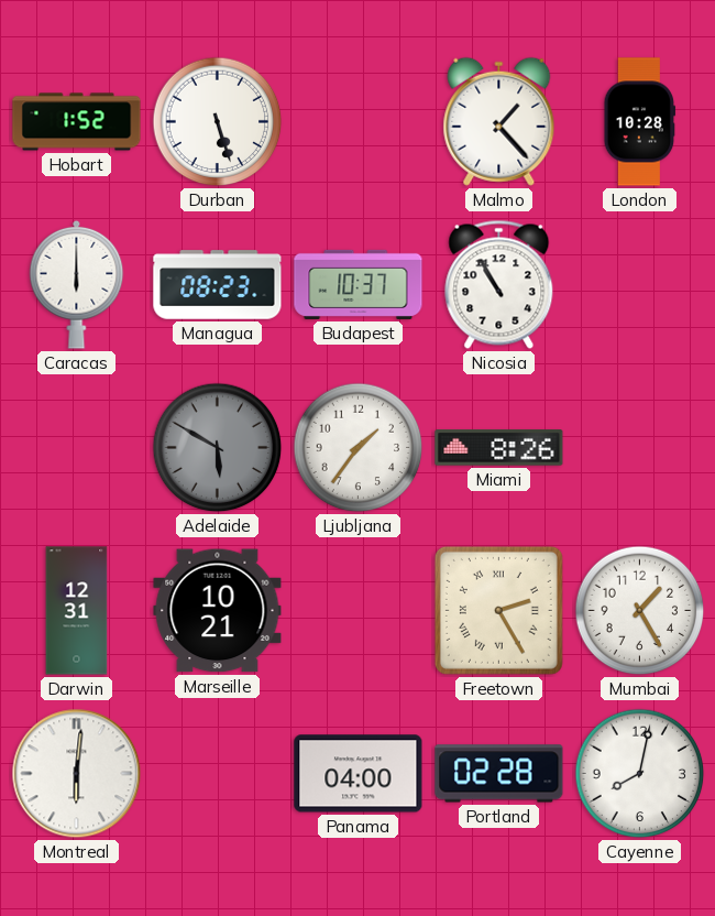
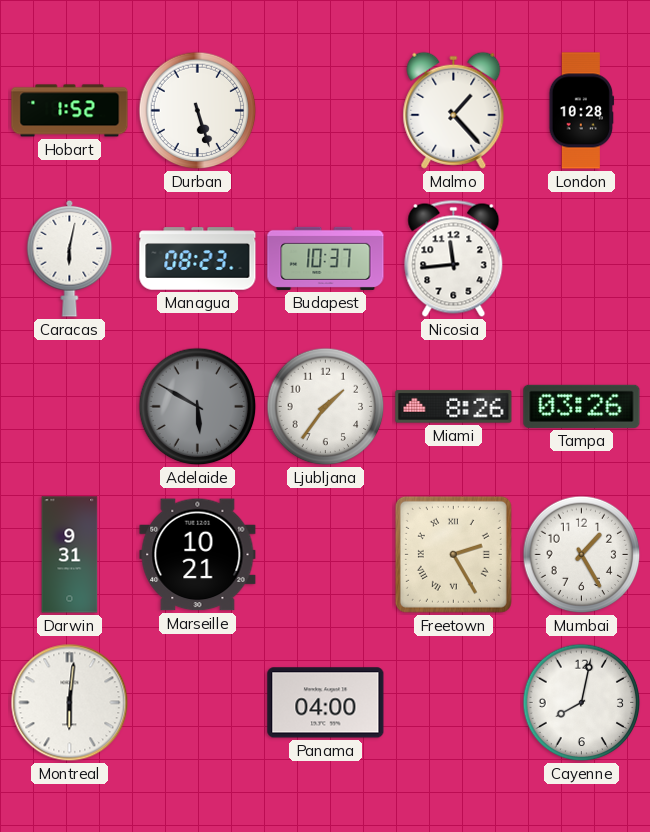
Caracas: 6:00 -> 6:02 (70, 258)
Nicosia: 10:55 -> 11:44 (454, 258)
Tampa: none -> 03:26 (582, 406)
Darwin: 12:31 -> 9:31 (70, 555)
Portland: 02:28 -> none (499, 774)
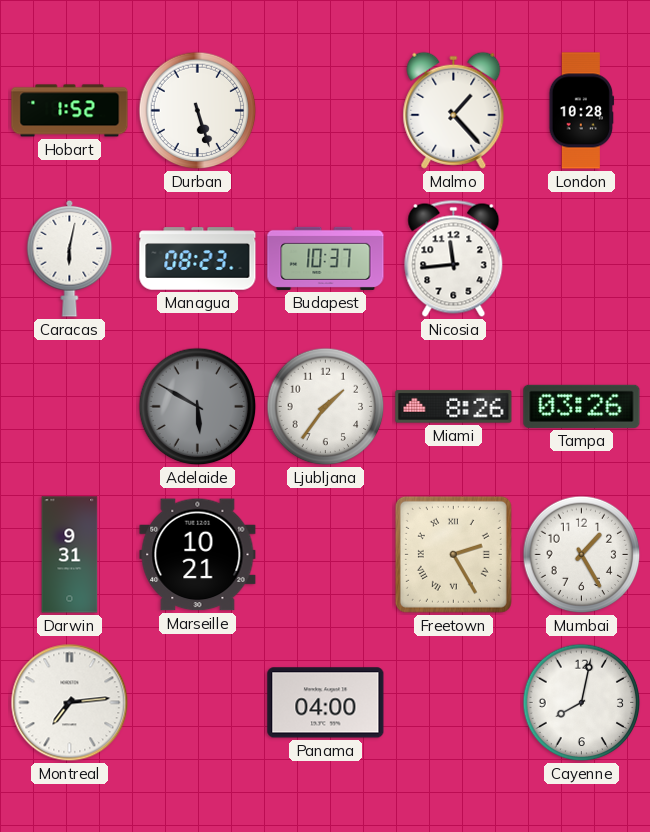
Montreal: 6:01 -> 7:14 (70, 703)
